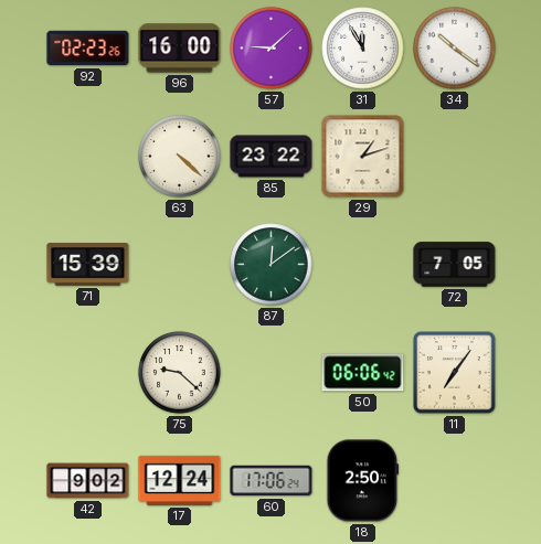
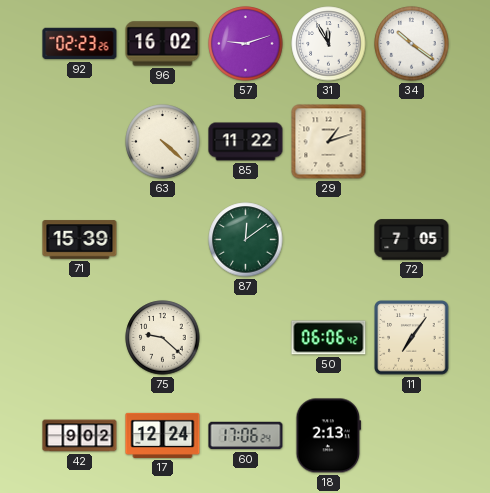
96: 16:00 -> 16:02 (163, 44)
57: 9:08 -> 9:12 (246, 44)
85: 23:22 -> 11:22 (246, 142)
18: 2:50 -> 2:13 (329, 436)
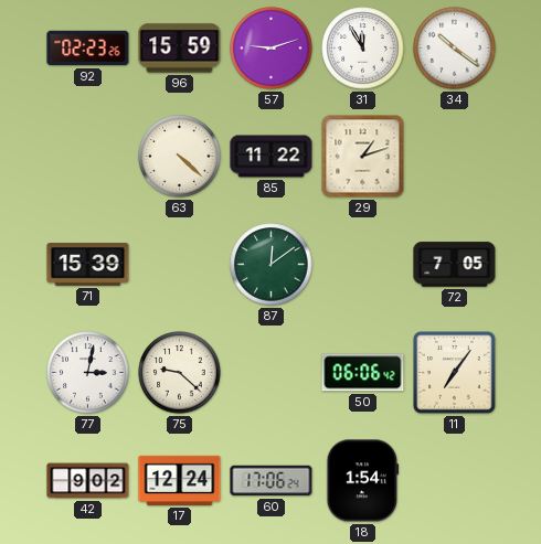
96: 16:02 -> 15:59 (180, 49)
77: none -> 3:02 (88, 373)
18: 2:13 -> 1:54 (363, 481)
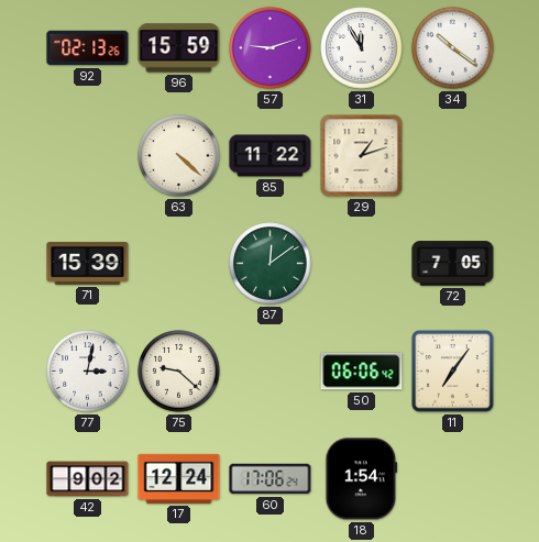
92: 02:23 -> 02:13 (88, 48)
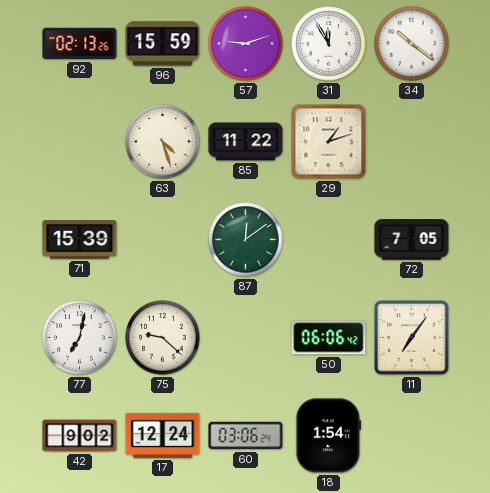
63: 4:22 -> 4:27 (163, 142)
77: 3:02 -> 7:02 (80, 338)
60: 17:06 -> 03:06 (246, 436)
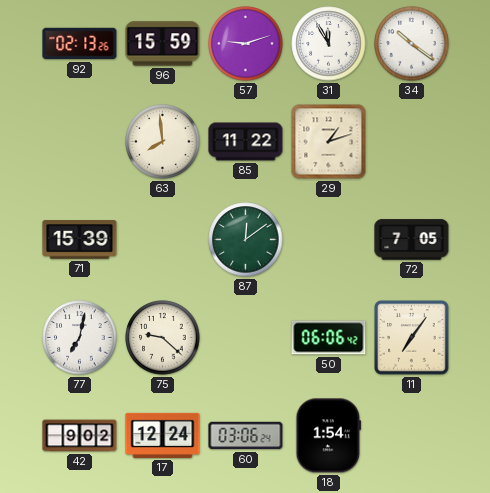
63: 4:27 -> 7:59 (163, 142)
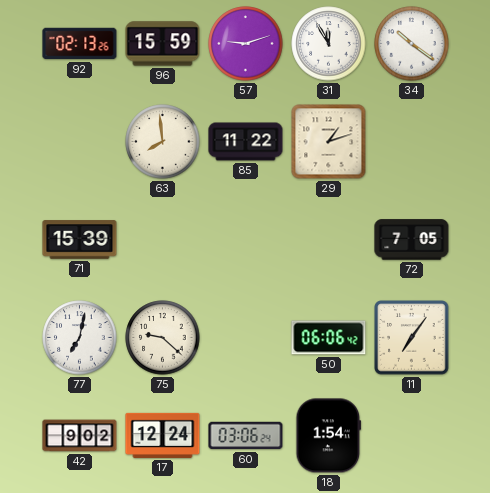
87: 12:09 -> none (246, 240)
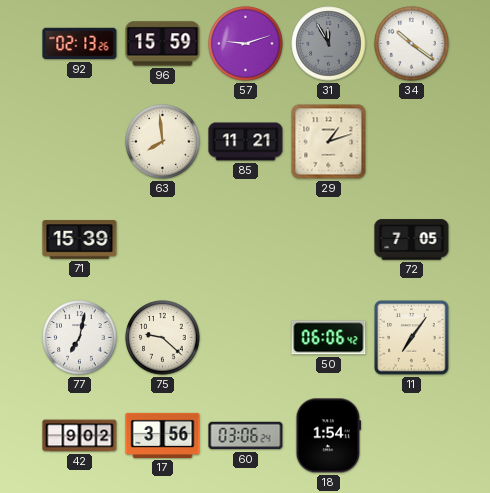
31 dial: white -> grey (329, 44)
85: 11:22 -> 11:21 (246, 142)
17: 12:24 -> 3:56 (163, 435)
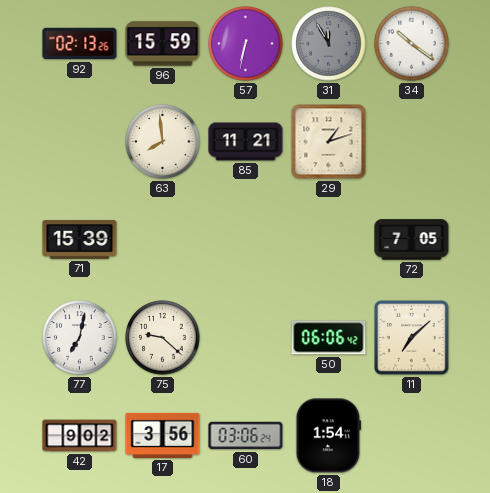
57: 9:12 -> 6:32 (246, 44)
11: 7:06 -> 7:08 (412, 338)
